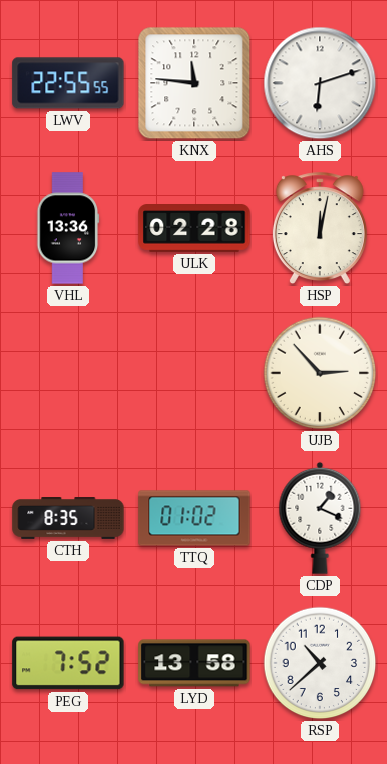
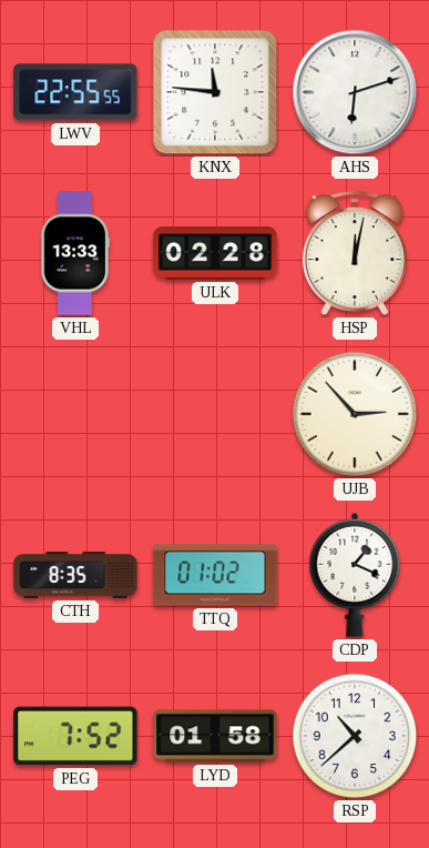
VHL: 13:36 -> 13:33 (75, 253)
LYD: 13:58 -> 01:58 (215, 736)
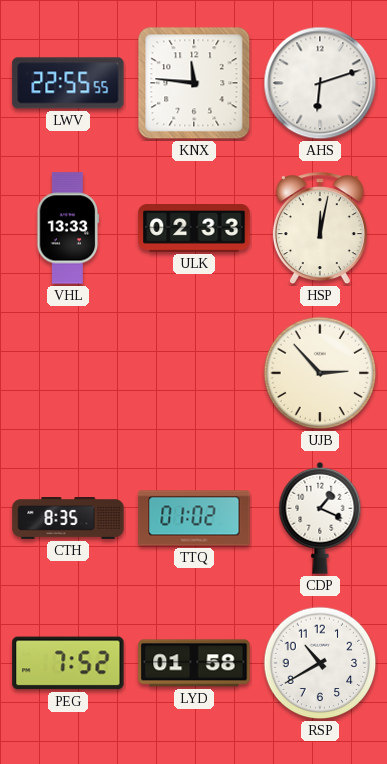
ULK: 02:28 -> 02:33 (194, 229)
RSP: 10:38 -> 10:40 (320, 663)
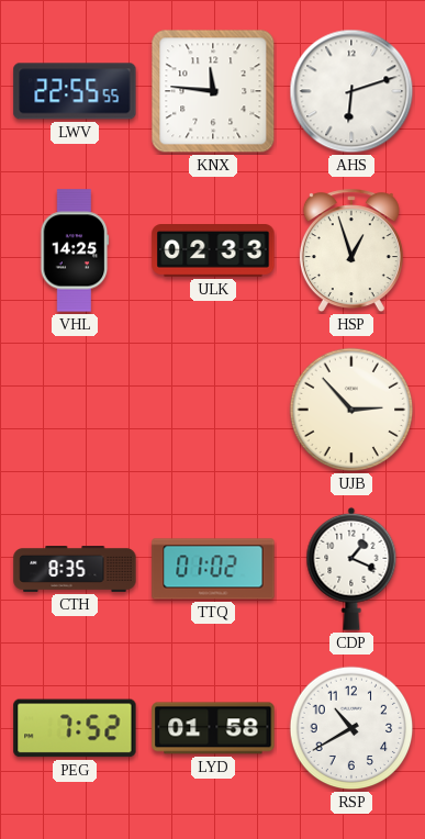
VHL: 13:33 -> 14:25 (75, 250)
HSP: 12:02 -> 12:57 (351, 251)
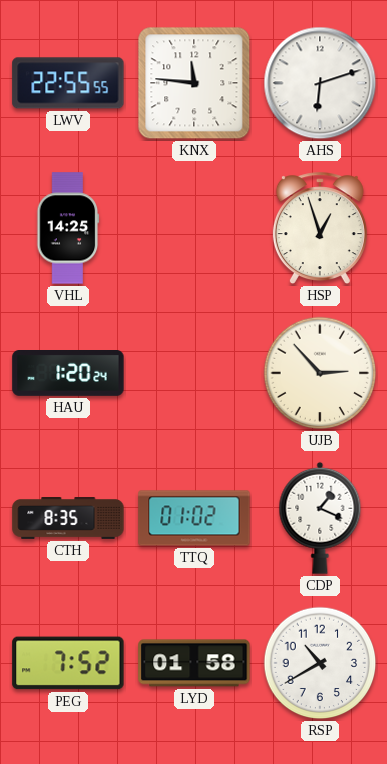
ULK: 02:33 -> none (213, 251)
HAU: none -> 1:20 (68, 374)
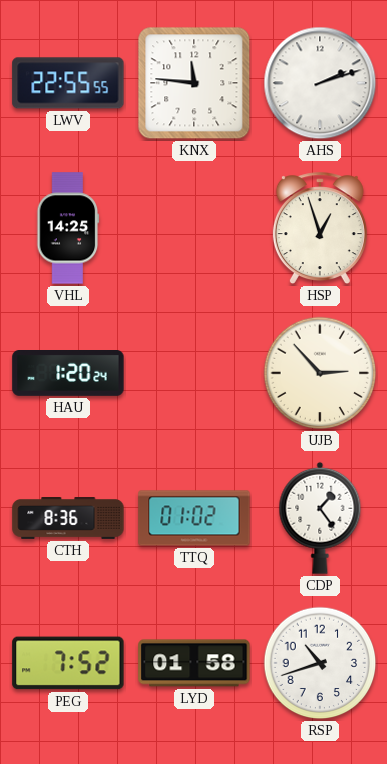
AHS: 6:12 -> 2:12 (320, 83)
CTH: 8:35 -> 8:36 (68, 519)
CDP: 1:19 -> 1:24 (320, 518)
RSP: 10:40 -> 10:42 (320, 663)
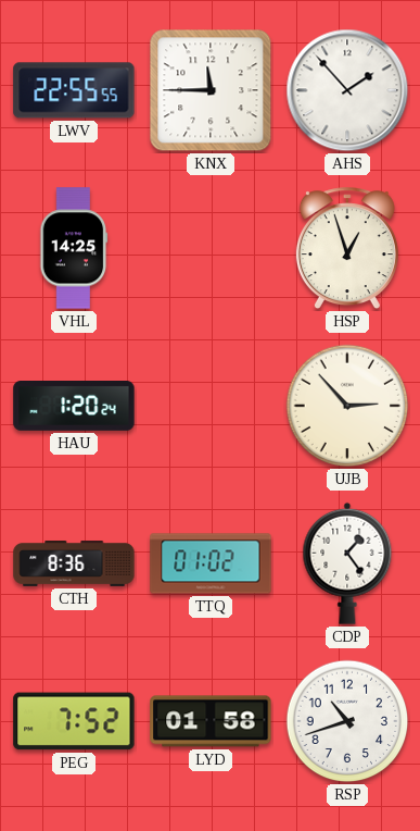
KNX: 11:46 -> 11:45 (211, 90)
AHS: 2:12 -> 1:53 (347, 90)
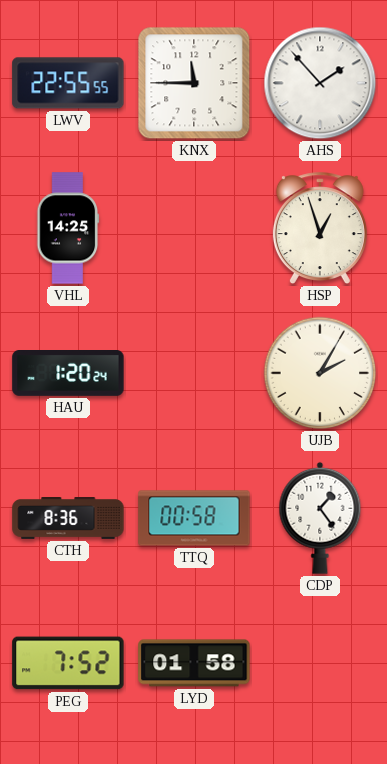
UJB: 2:53 -> 2:05 (320, 373)
TTQ: 01:02 -> 00:58 (194, 518)
RSP: 10:42 -> none (347, 721)
